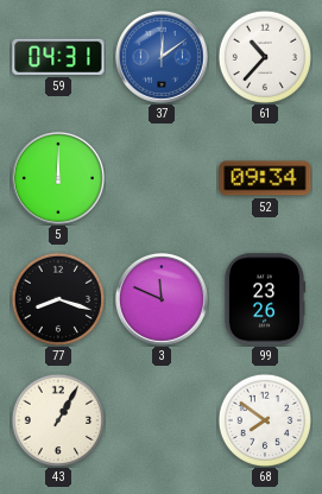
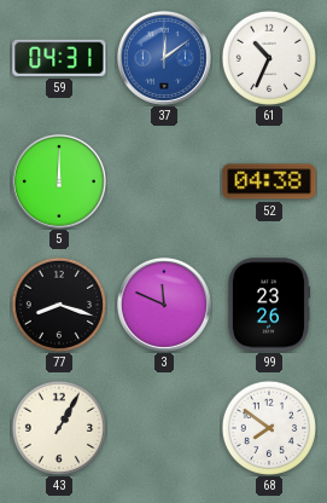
61: 10:37 -> 10:34 (268, 57)
52: 09:34 -> 04:38 (269, 181)
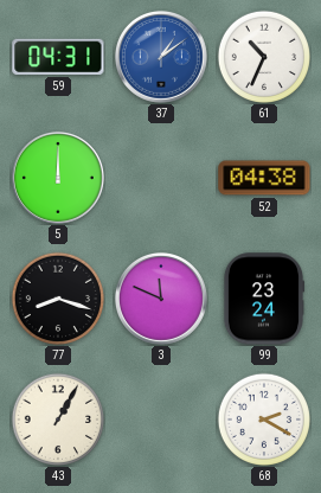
37: 12:09 -> 1:09 (161, 57)
99: 23:26 -> 23:24 (263, 299)
68: 7:51 -> 2:20 (263, 418)
